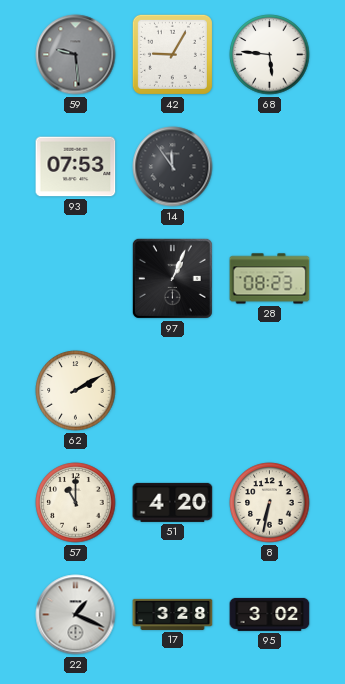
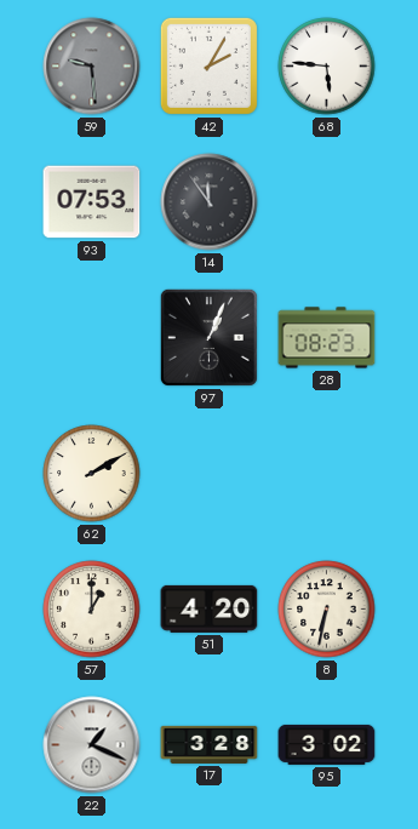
42: 9:05 -> 2:05 (208, 65)
57: 11:00 -> 1:00 (92, 610)
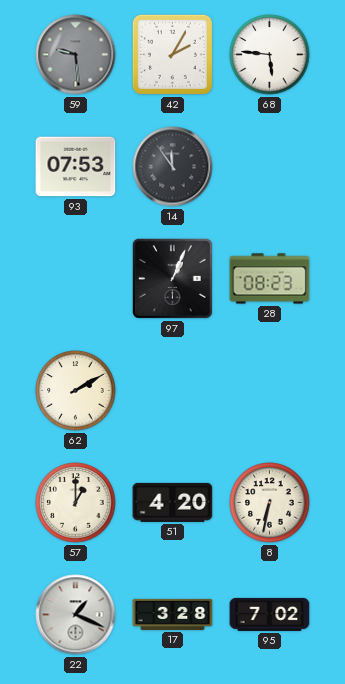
95: 3:02 -> 7:02 (270, 614)
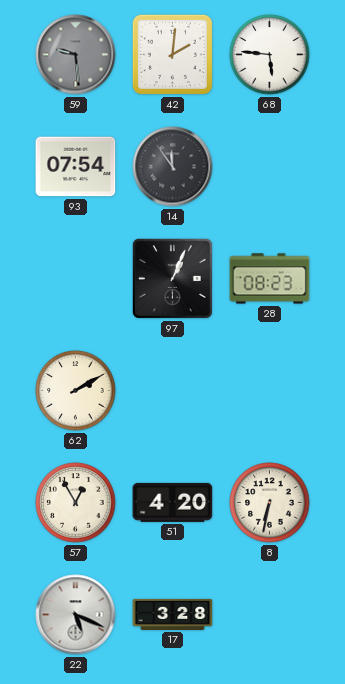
42: 2:05 -> 2:01 (172, 54)
93: 07:53 -> 07:54 (76, 167)
57: 1:00 -> 12:55 (76, 503)
22: 1:19 -> 5:19 (76, 615)
95: 7:02 -> none (270, 614)
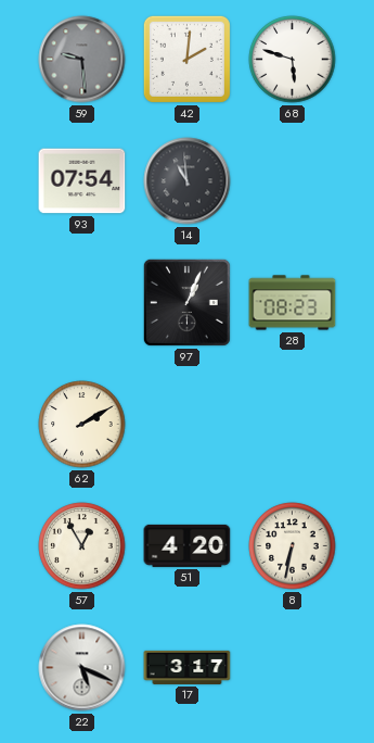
68: 5:46 -> 5:48 (293, 60)
14: 11:54 -> 10:59 (188, 181)
17: 3:28 -> 3:17 (188, 667)
